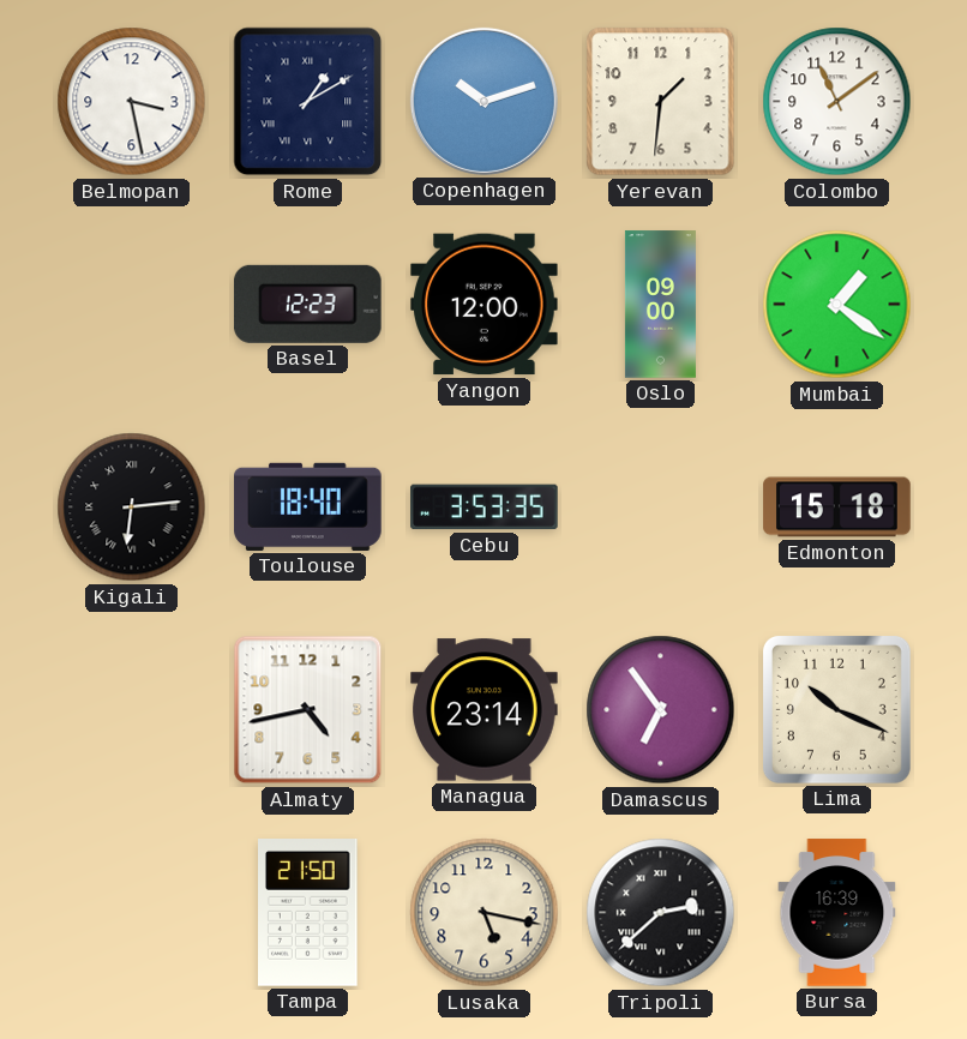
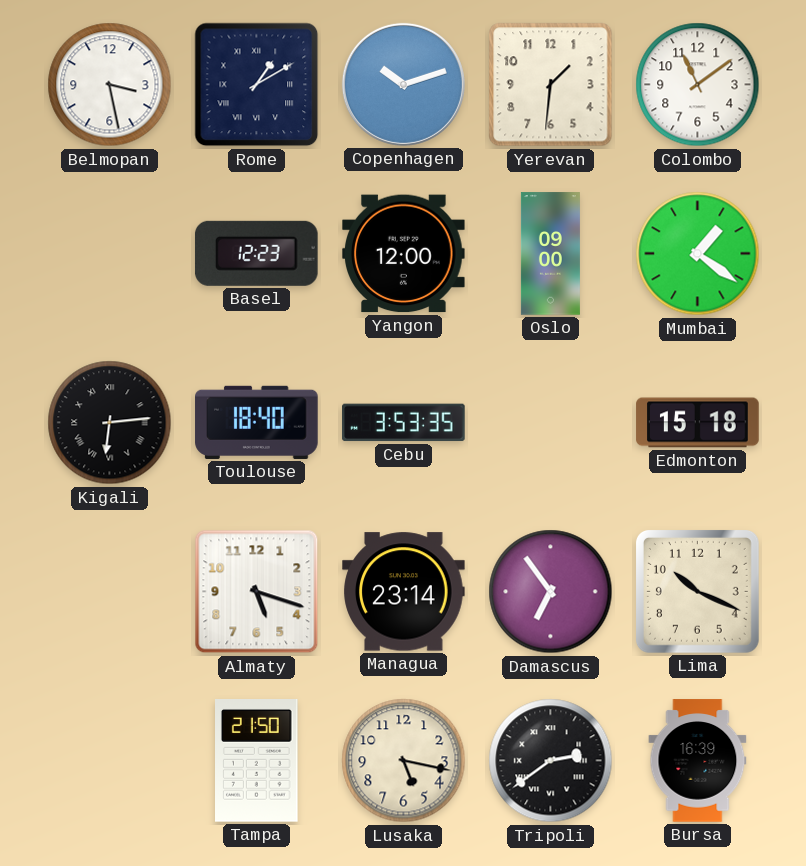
Almaty: 4:43 -> 5:18 (257, 592)
Tripoli: 2:38 -> 2:39 (551, 761)
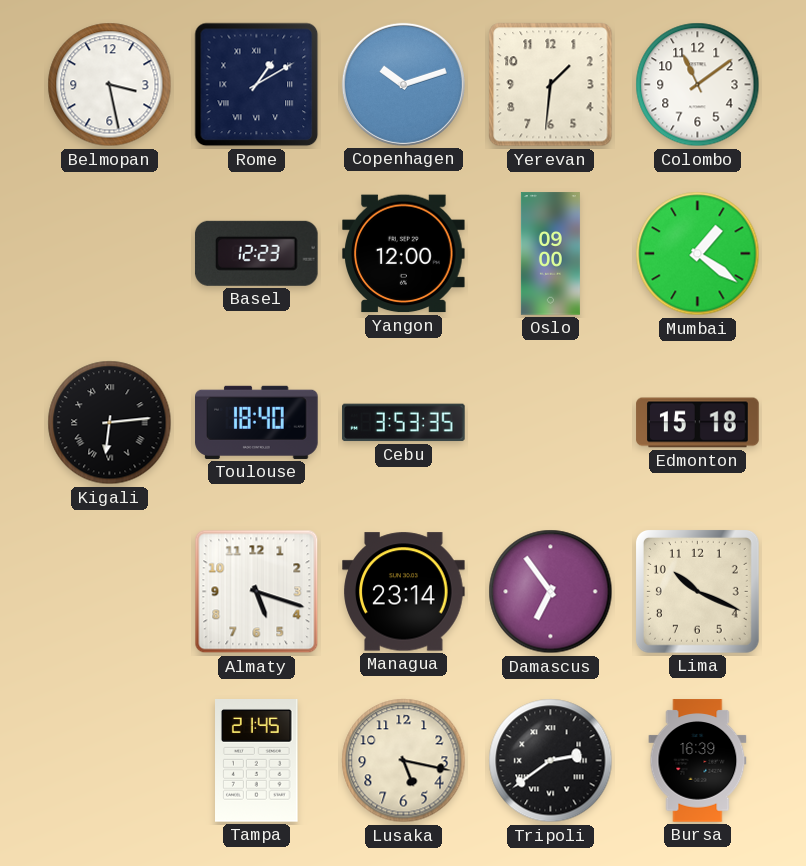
Tampa: 21:50 -> 21:45 (257, 761)
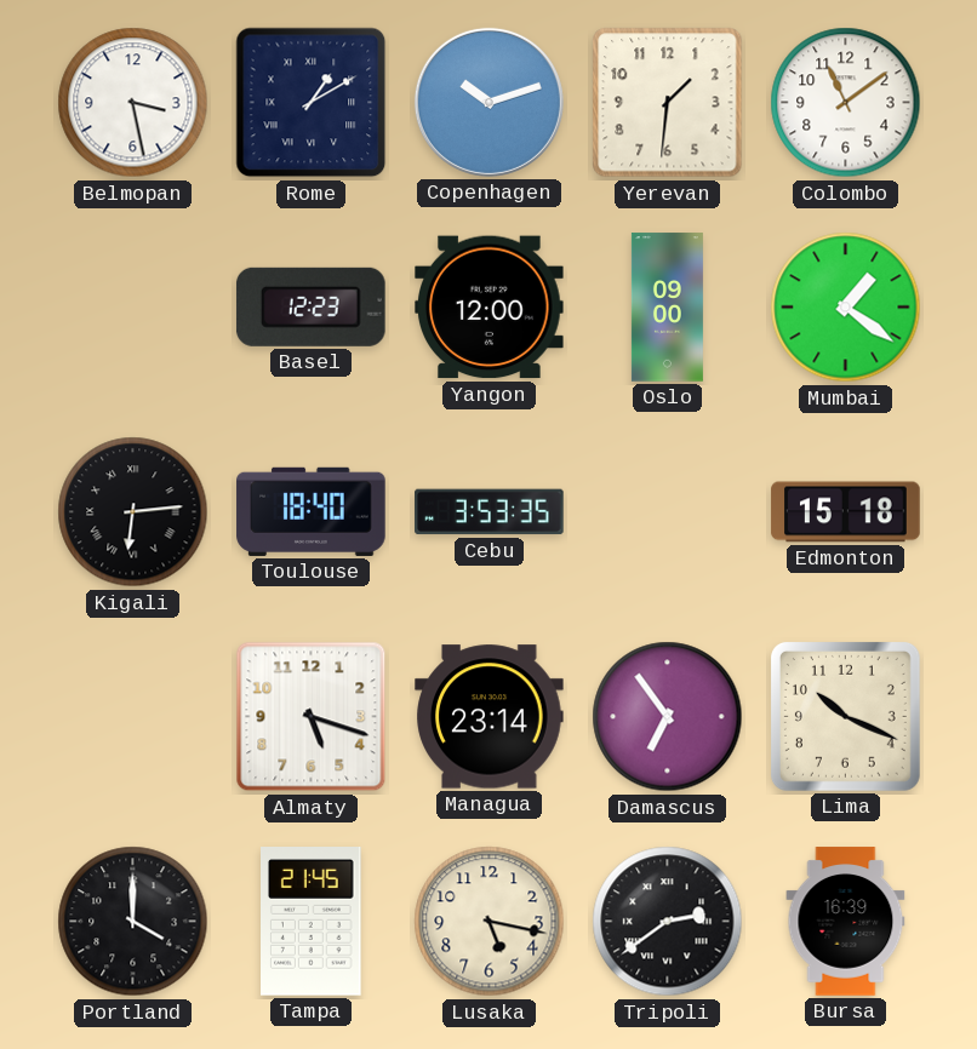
Portland: none -> 4:00 (133, 922)
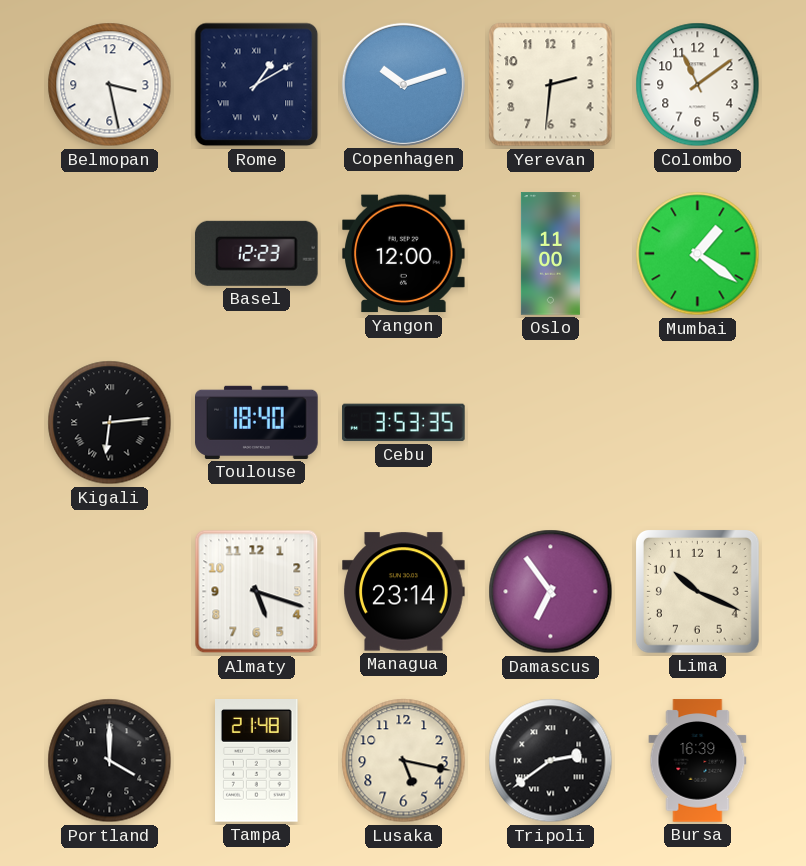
Yerevan: 1:31 -> 2:31 (551, 85)
Oslo: 09:00 -> 11:00 (550, 254)
Edmonton: 15:18 -> none (846, 512)
Tampa: 21:45 -> 21:48 (257, 761)
